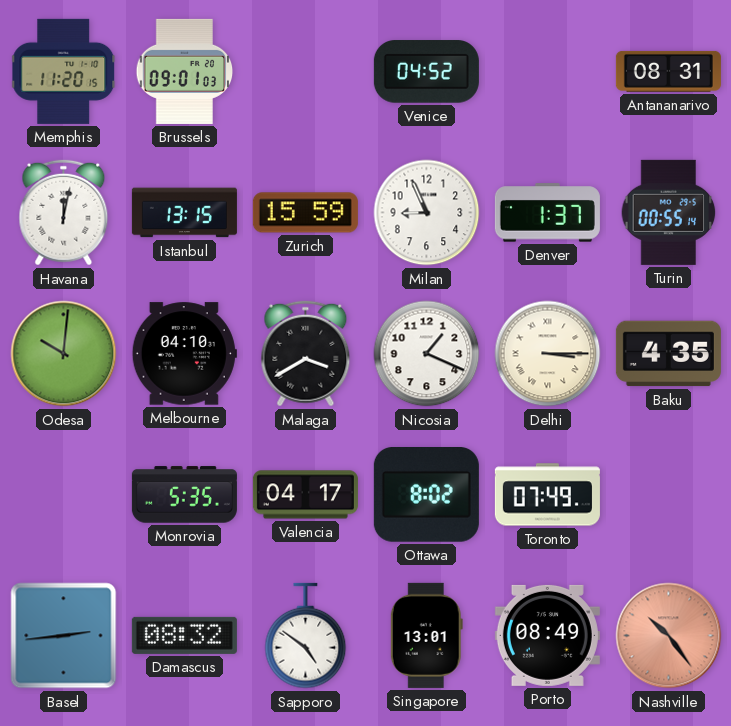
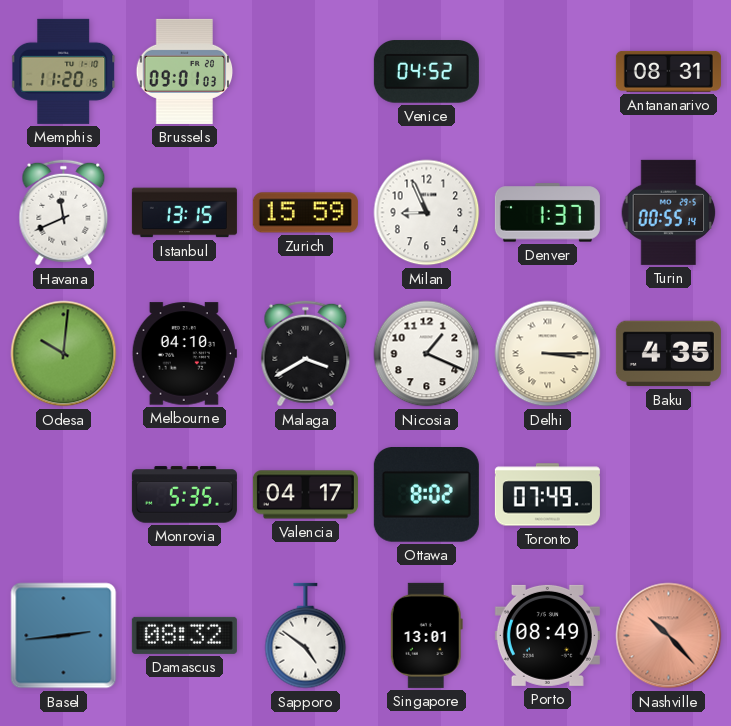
Havana: 12:02 -> 11:41 (64, 213)
Nashville: 10:24 -> 10:23 (669, 636)
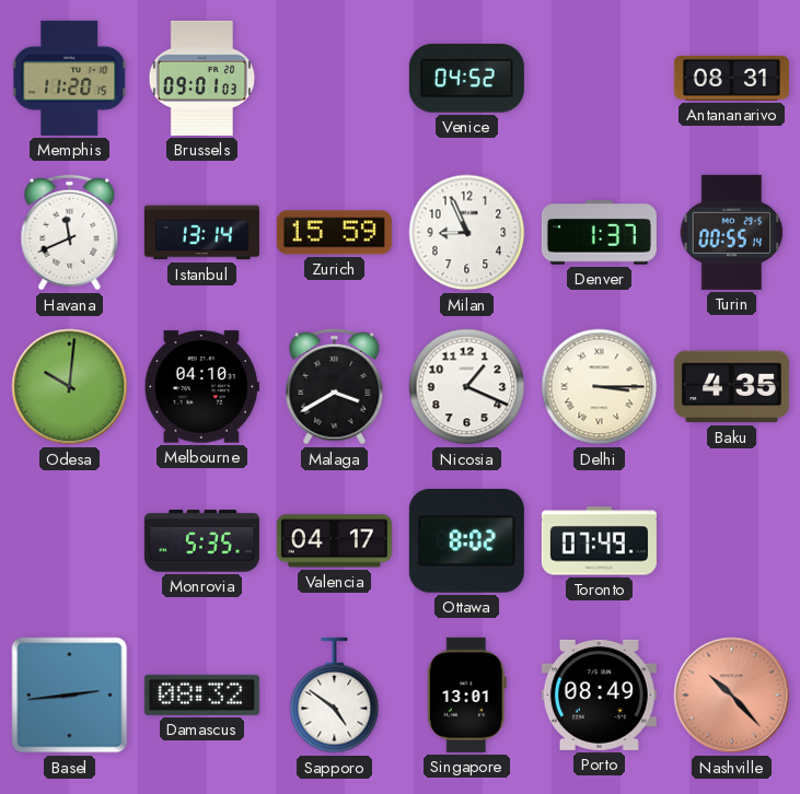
Istanbul: 13:15 -> 13:14 (201, 233)
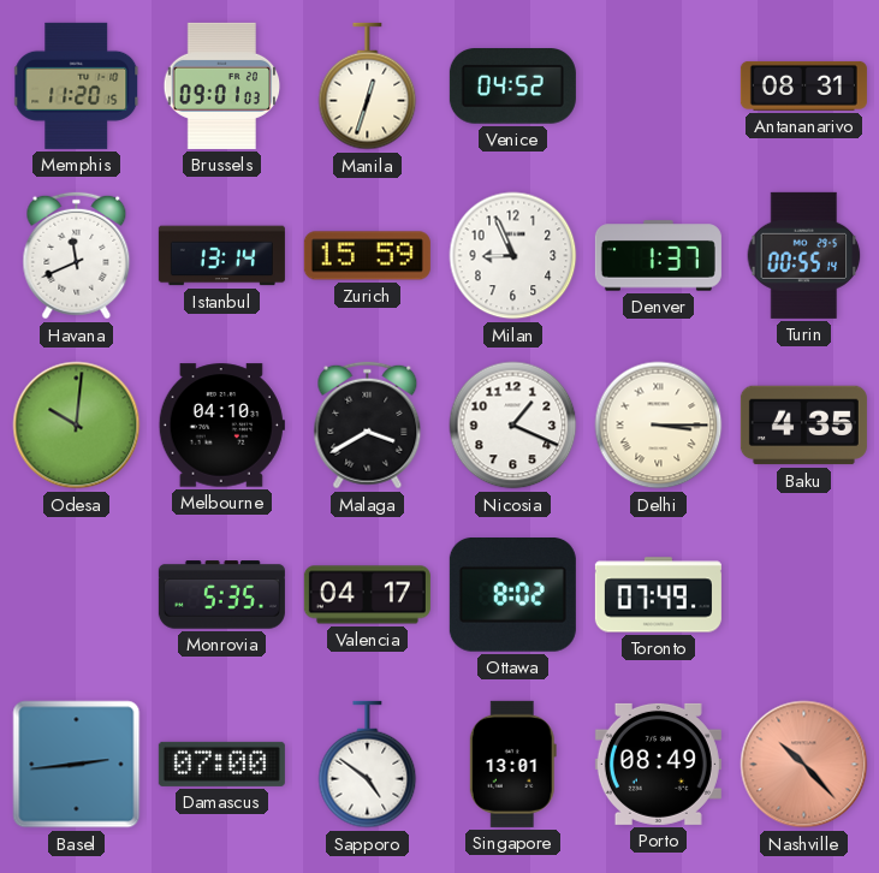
Manila: none -> 12:33 (368, 87)
Damascus: 08:32 -> 07:00 (221, 764)
